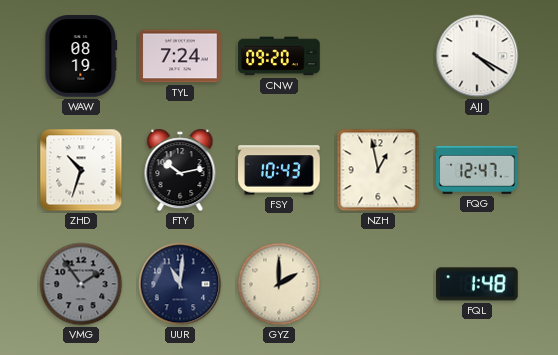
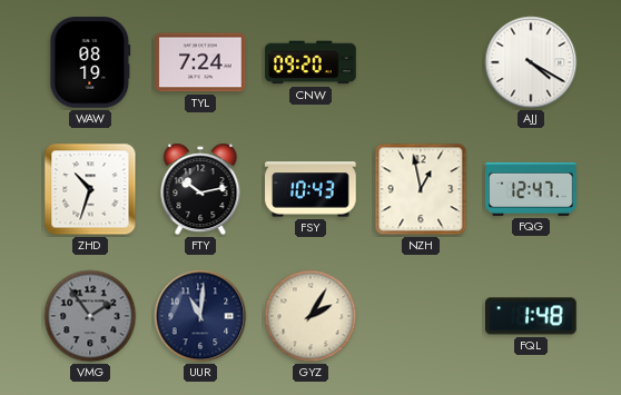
GYZ: 2:00 -> 2:05 (310, 316)
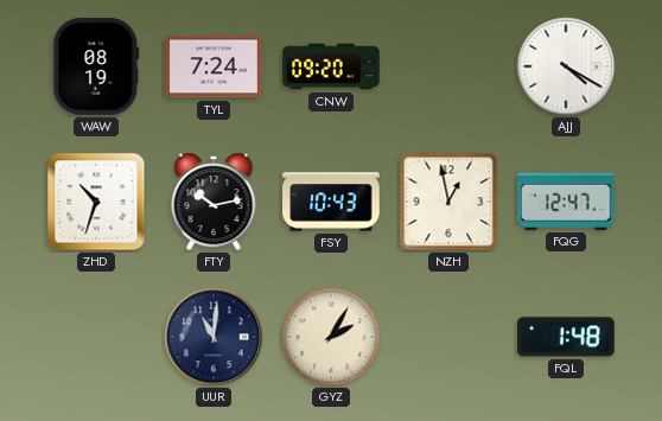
VMG: 1:54 -> none (90, 316)
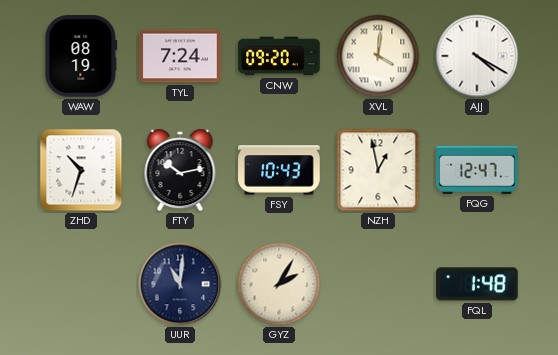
XVL: none -> 4:01 (378, 56)
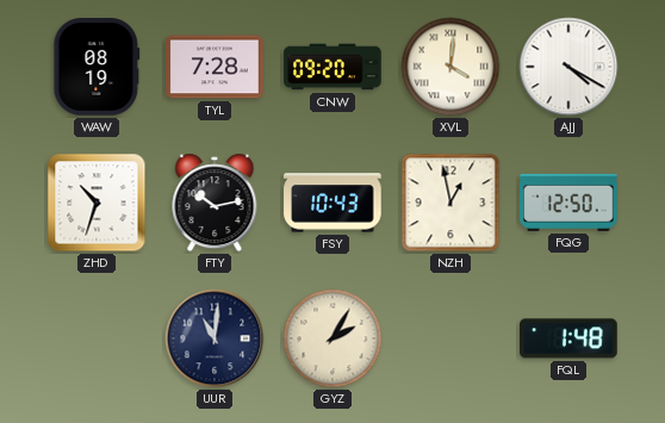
TYL: 7:24 -> 7:28 (215, 67)
FQG: 12:47 -> 12:50 (568, 203)
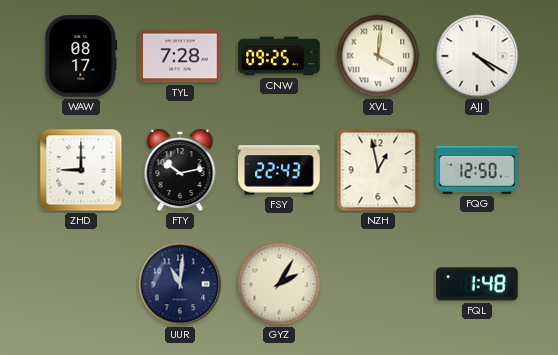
WAW: 08:19 -> 08:17 (81, 56)
CNW: 09:20 -> 09:25 (279, 56)
ZHD: 10:33 -> 9:00 (81, 170)
FSY: 10:43 -> 22:43 (279, 170)
